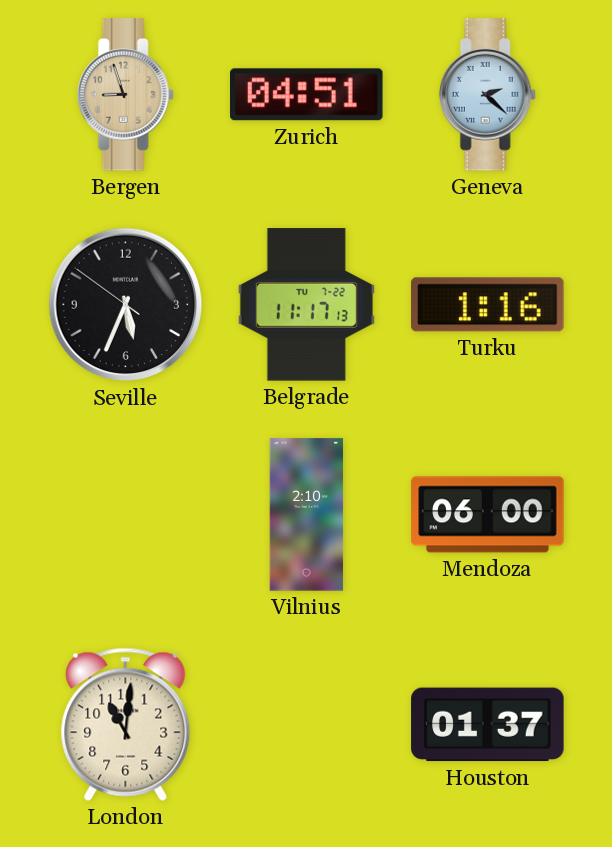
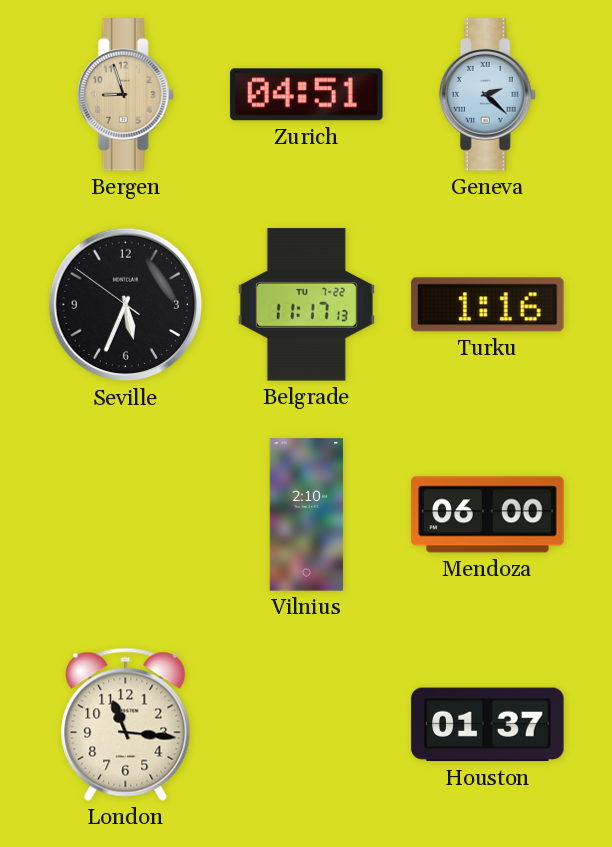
London: 11:01 -> 11:16 (126, 724)
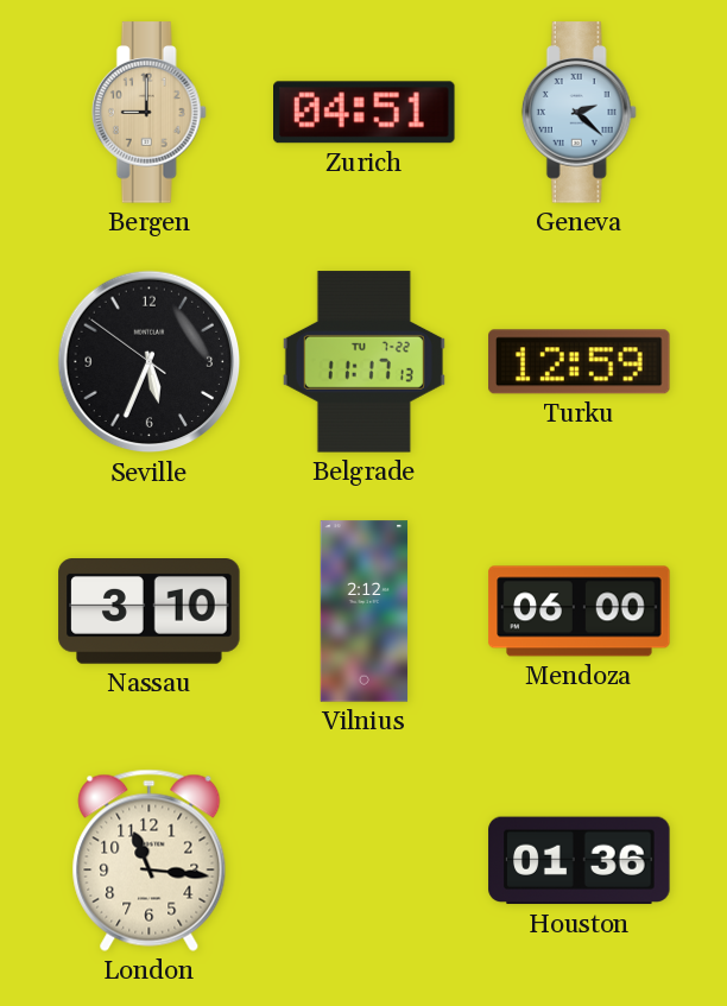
Bergen: 8:57 -> 9:00 (148, 113)
Turku: 1:16 -> 12:59 (580, 362)
Nassau: none -> 3:10 (150, 612)
Vilnius: 2:10 -> 2:12 (365, 612)
Houston: 01:37 -> 01:36 (580, 861)
